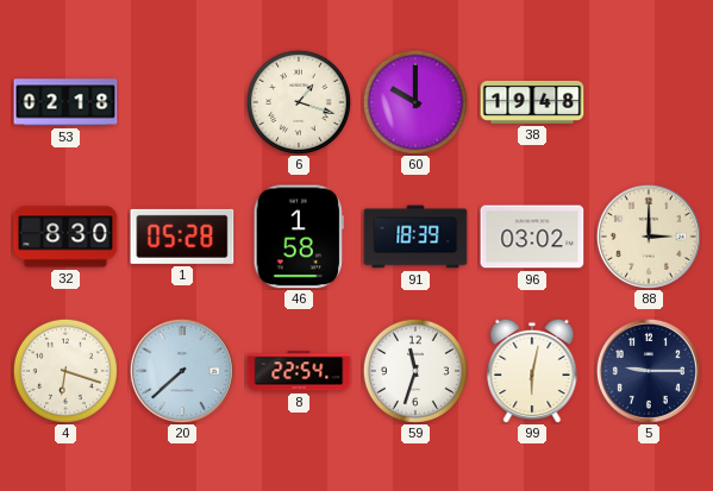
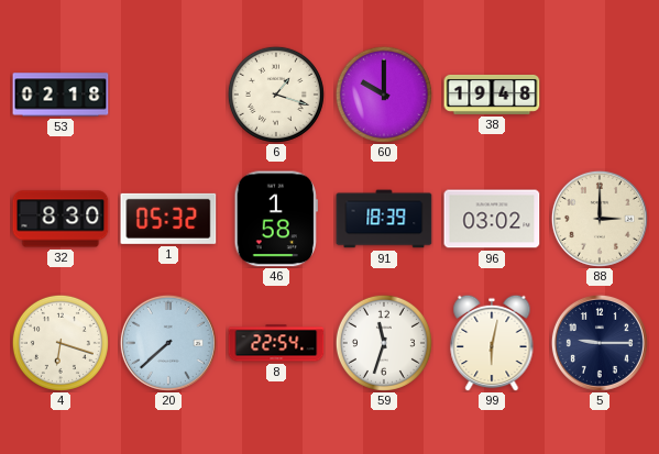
1: 05:28 -> 05:32 (168, 219)
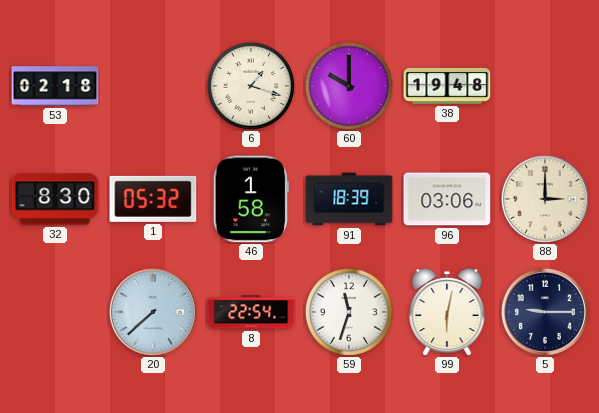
96: 03:02 -> 03:06 (447, 199)
4: 6:18 -> none (61, 343)
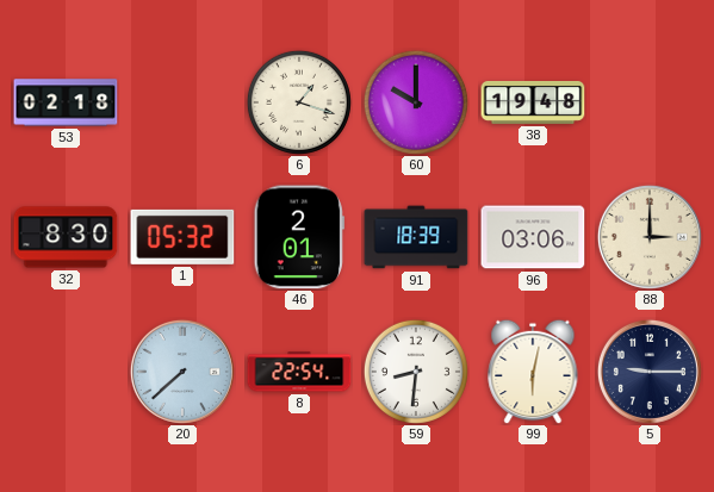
46: 1:58 -> 2:01 (299, 237)
59: 11:33 -> 8:31 (416, 372)
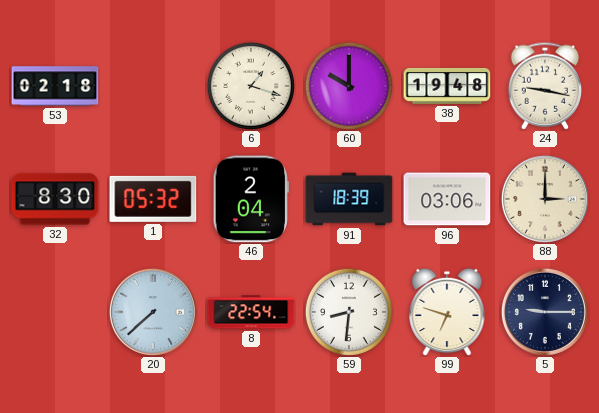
24: none -> 9:17 (545, 86)
46: 2:01 -> 2:04 (251, 199)
99: 6:02 -> 6:48 (447, 312)
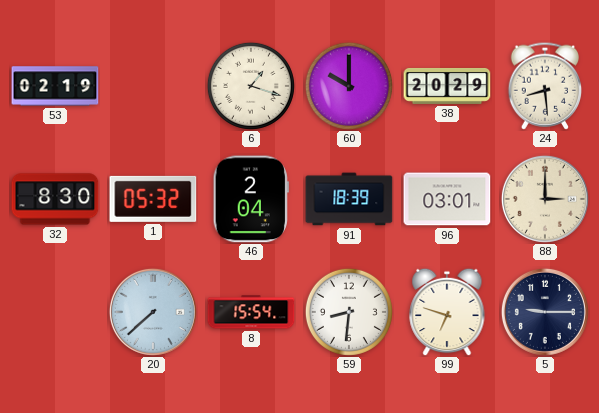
53: 02:18 -> 02:19 (55, 86)
38: 19:48 -> 20:29 (447, 86)
24: 9:17 -> 8:29 (545, 86)
96: 03:06 -> 03:01 (447, 199)
8: 22:54 -> 15:54 (251, 312)
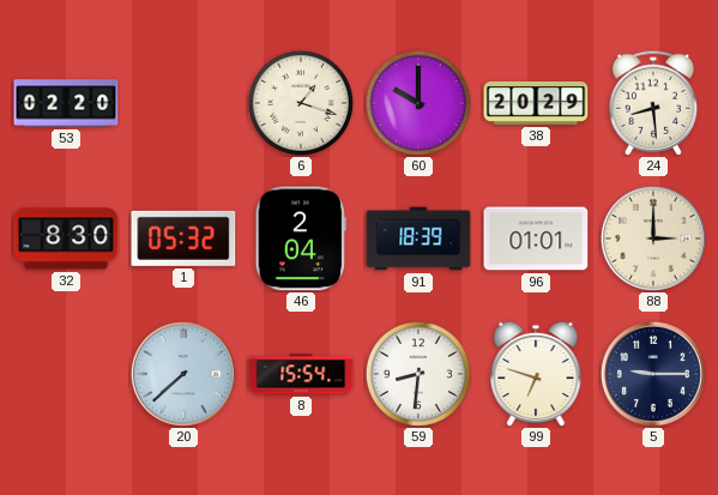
53: 02:19 -> 02:20 (66, 103)
96: 03:01 -> 01:01 (536, 239)
